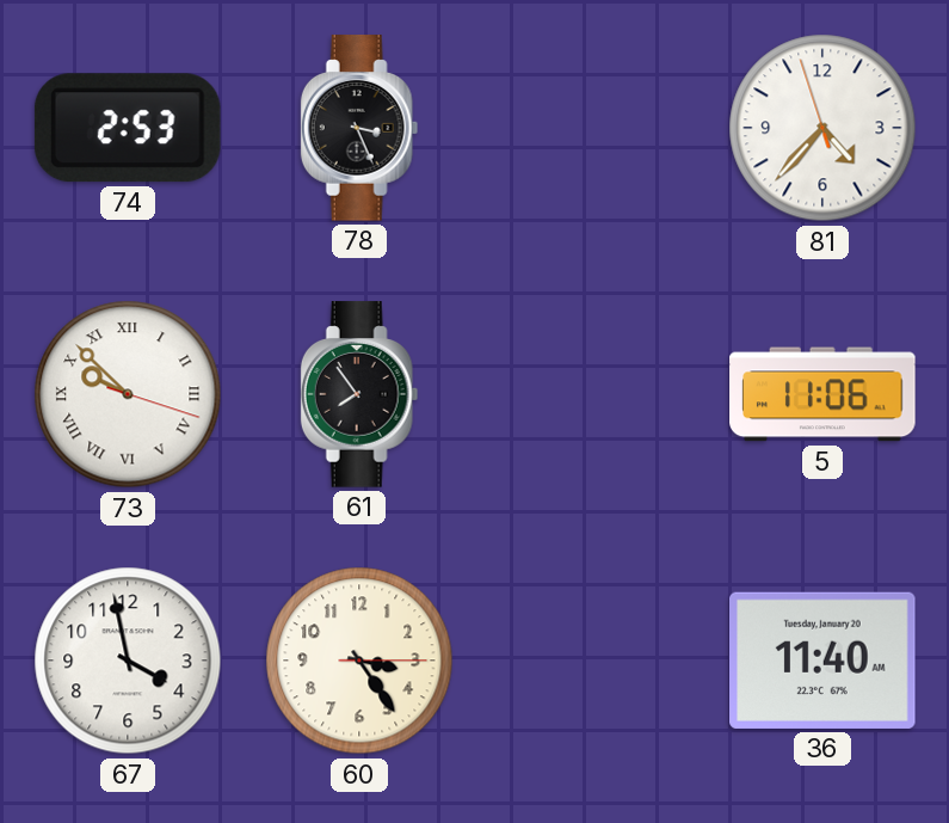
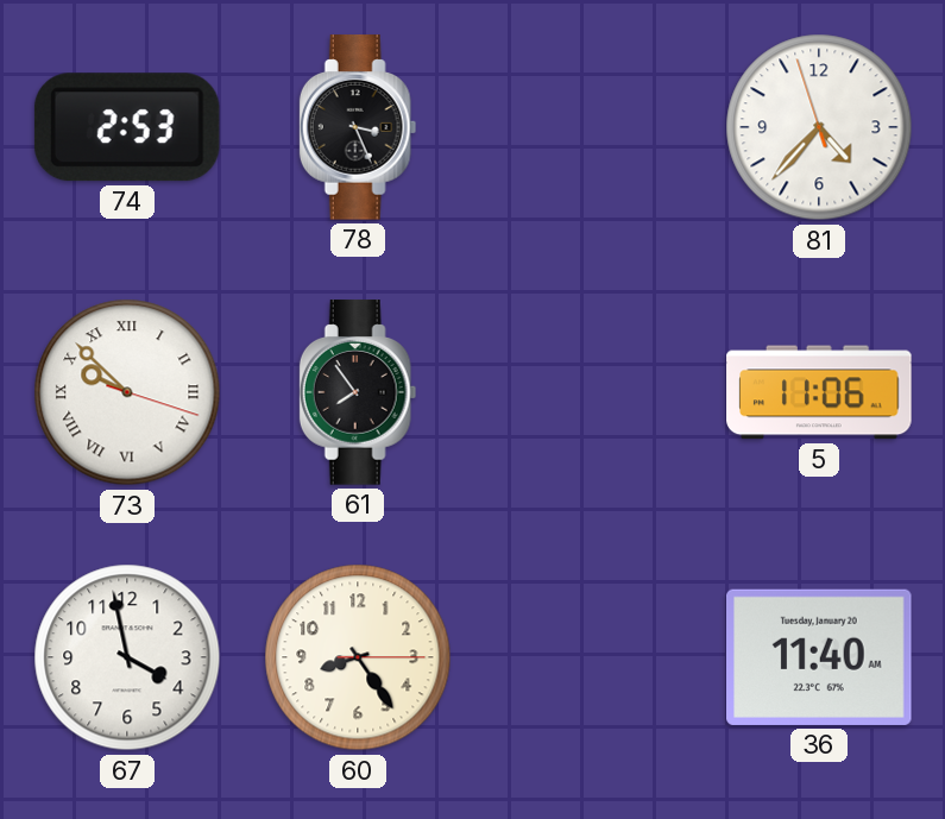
60: 3:24 -> 8:24 (358, 657)
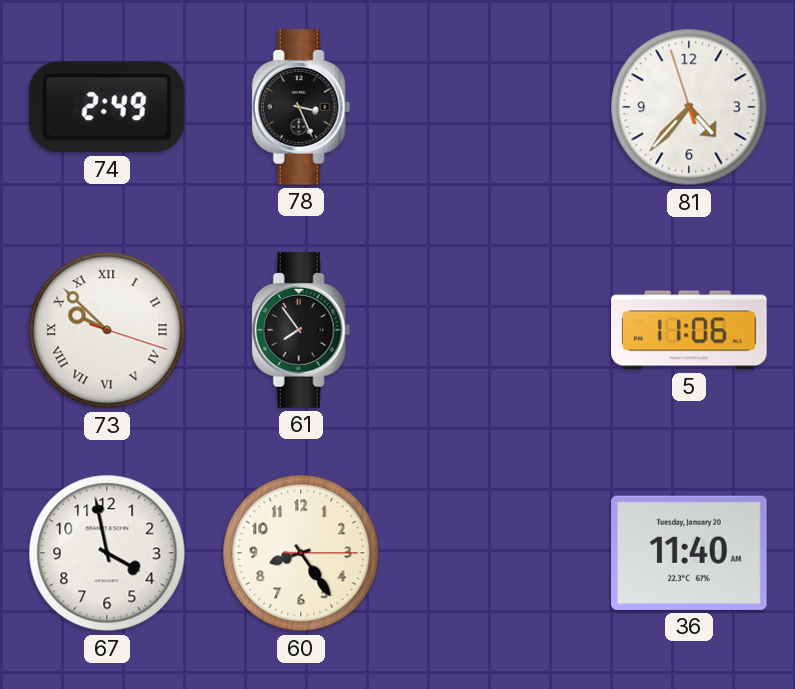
74: 2:53 -> 2:49 (107, 107)
